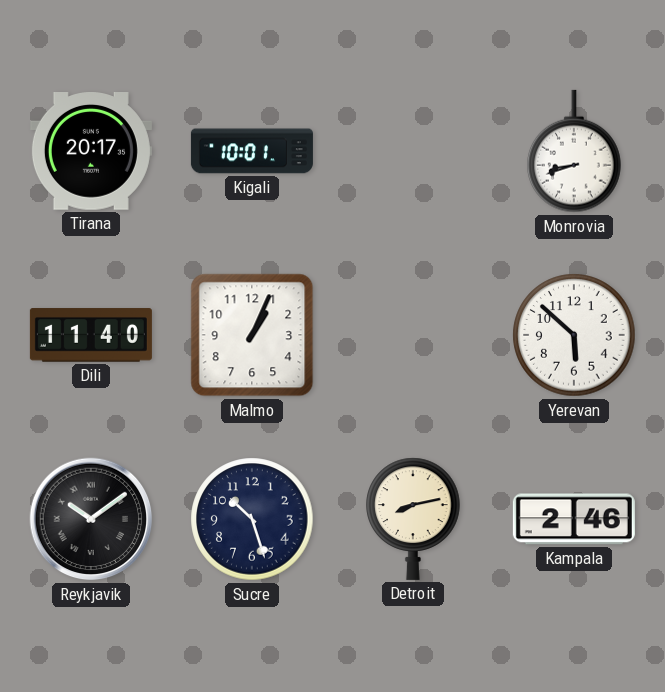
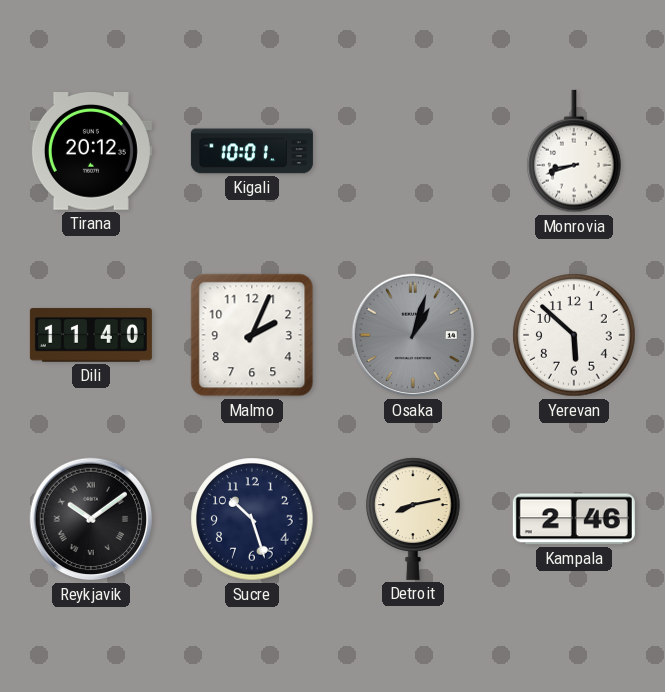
Tirana: 20:17 -> 20:12 (91, 152)
Malmo: 1:04 -> 2:04 (252, 335)
Osaka: none -> 1:03 (413, 335)
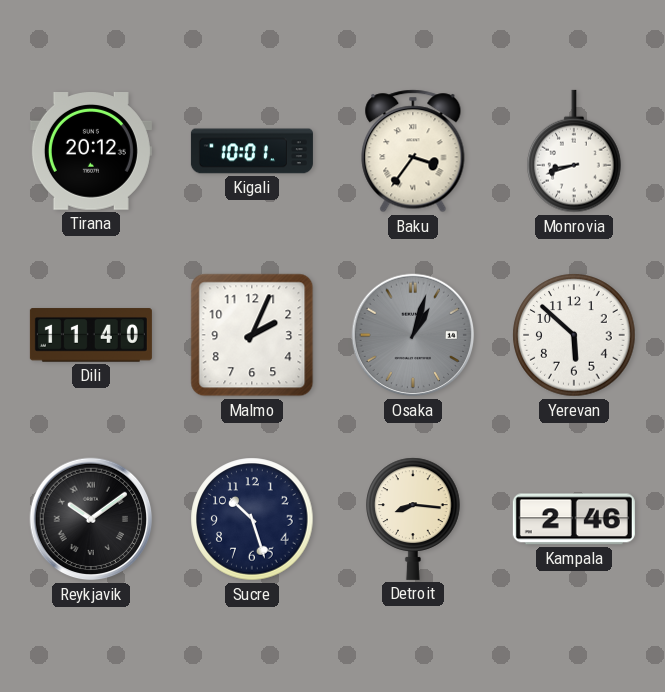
Baku: none -> 3:36 (413, 151)
Detroit: 8:13 -> 8:16 (413, 519)
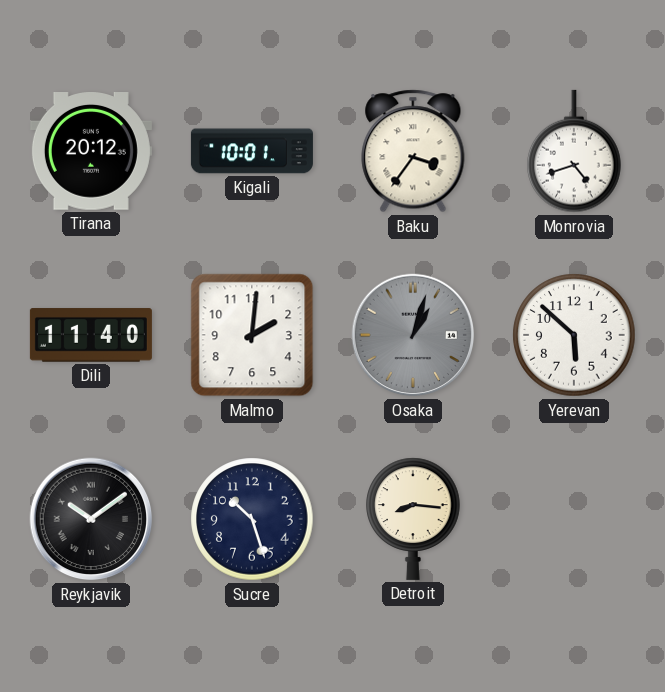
Monrovia: 8:42 -> 4:42 (574, 151)
Malmo: 2:04 -> 2:01 (252, 335)
Kampala: 2:46 -> none (574, 519)
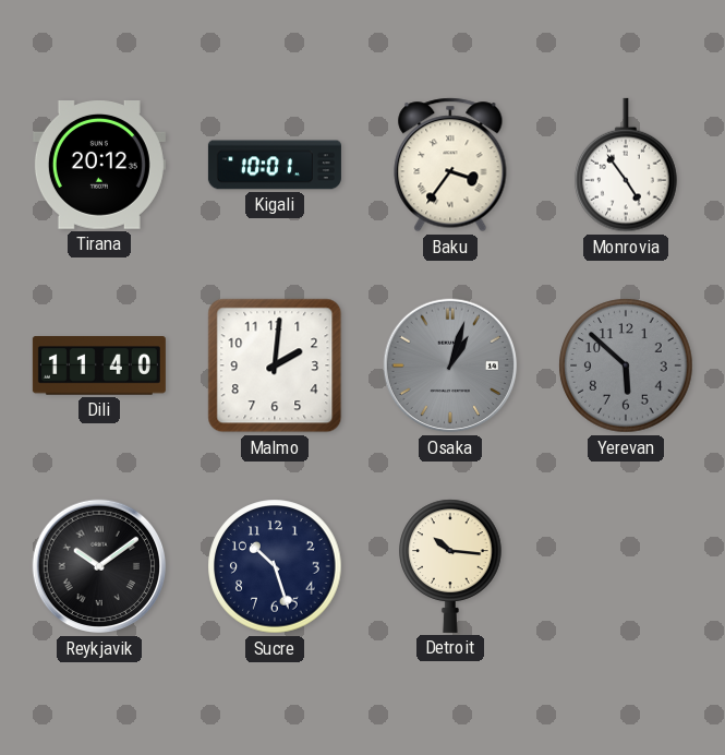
Monrovia: 4:42 -> 4:54 (626, 165)
Yerevan dial: white -> grey (626, 365)
Detroit: 8:16 -> 10:16 (450, 566)
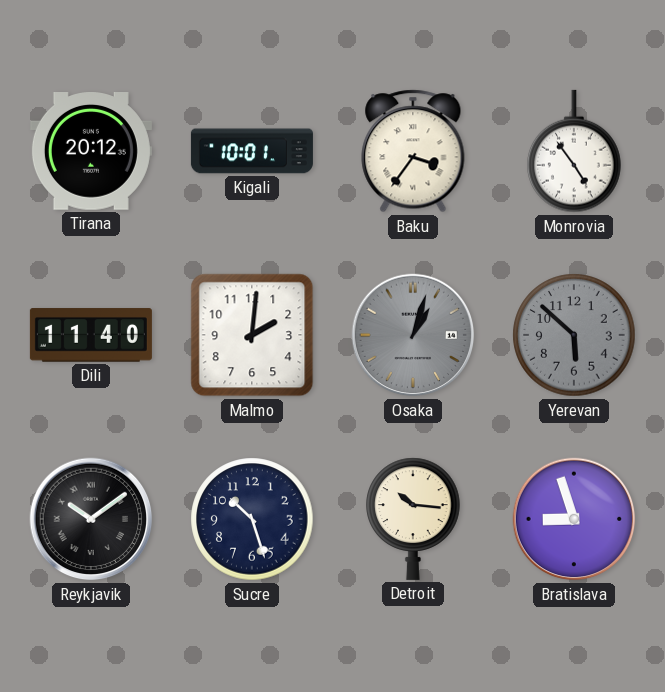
Bratislava: none -> 8:57 (574, 519)
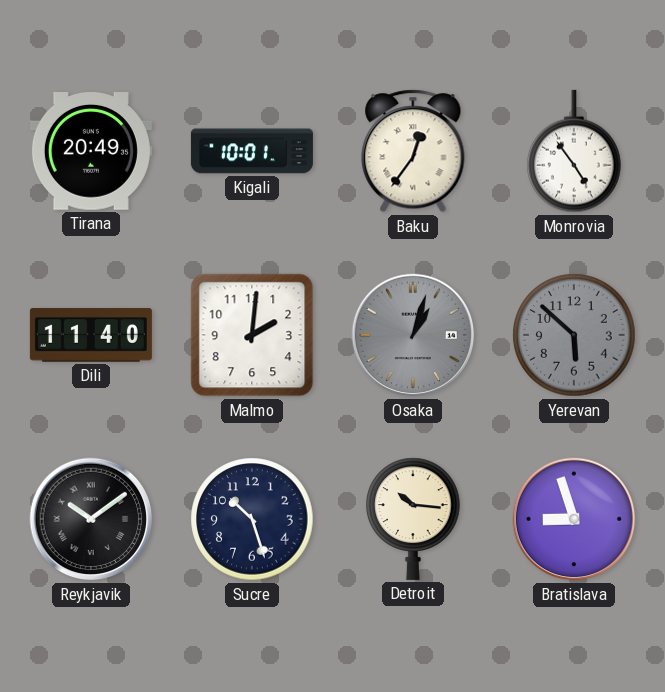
Tirana: 20:12 -> 20:49 (91, 152)
Baku: 3:36 -> 12:36 (413, 151)
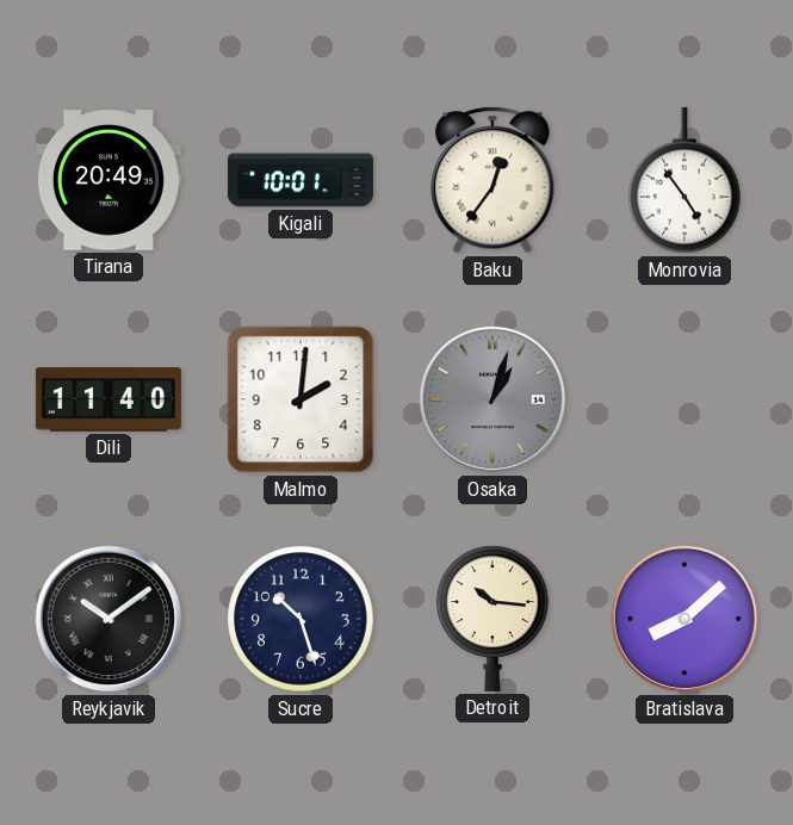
Yerevan: 5:52 -> none (574, 335)
Bratislava: 8:57 -> 8:08 (684, 619)
